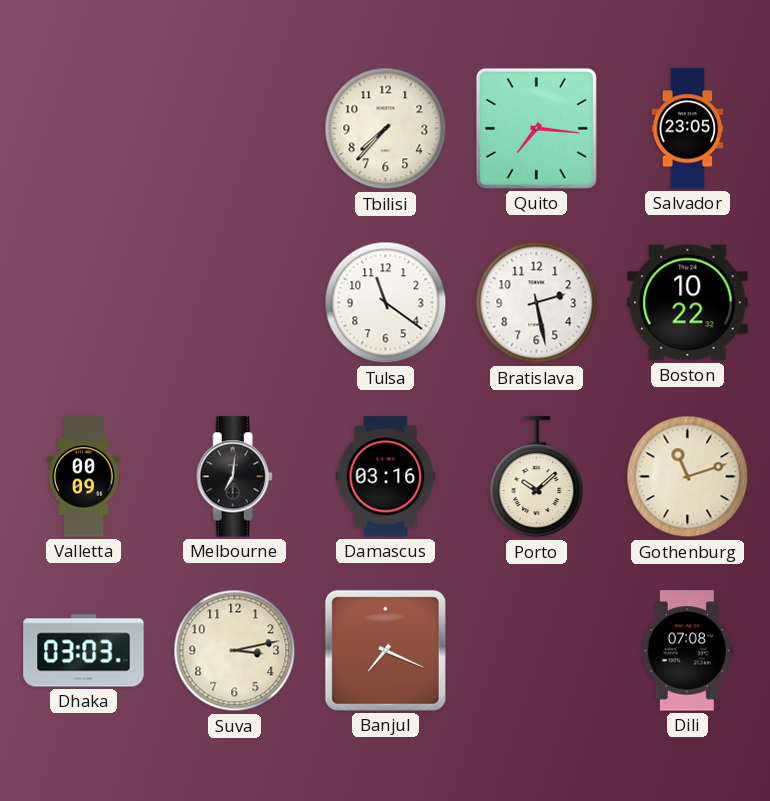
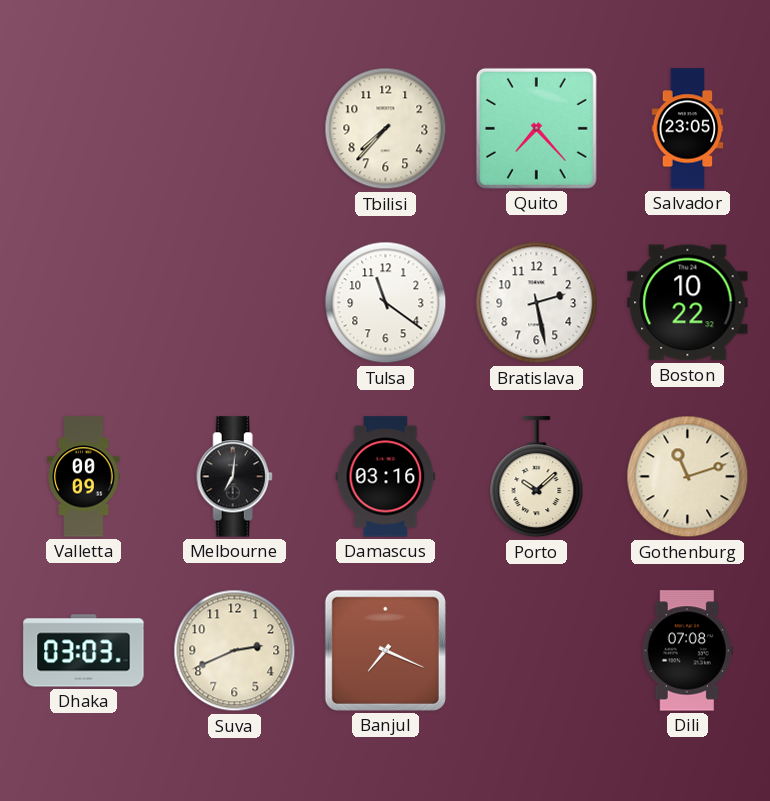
Quito: 7:16 -> 7:23 (536, 128)
Suva: 3:13 -> 2:41 (235, 651)
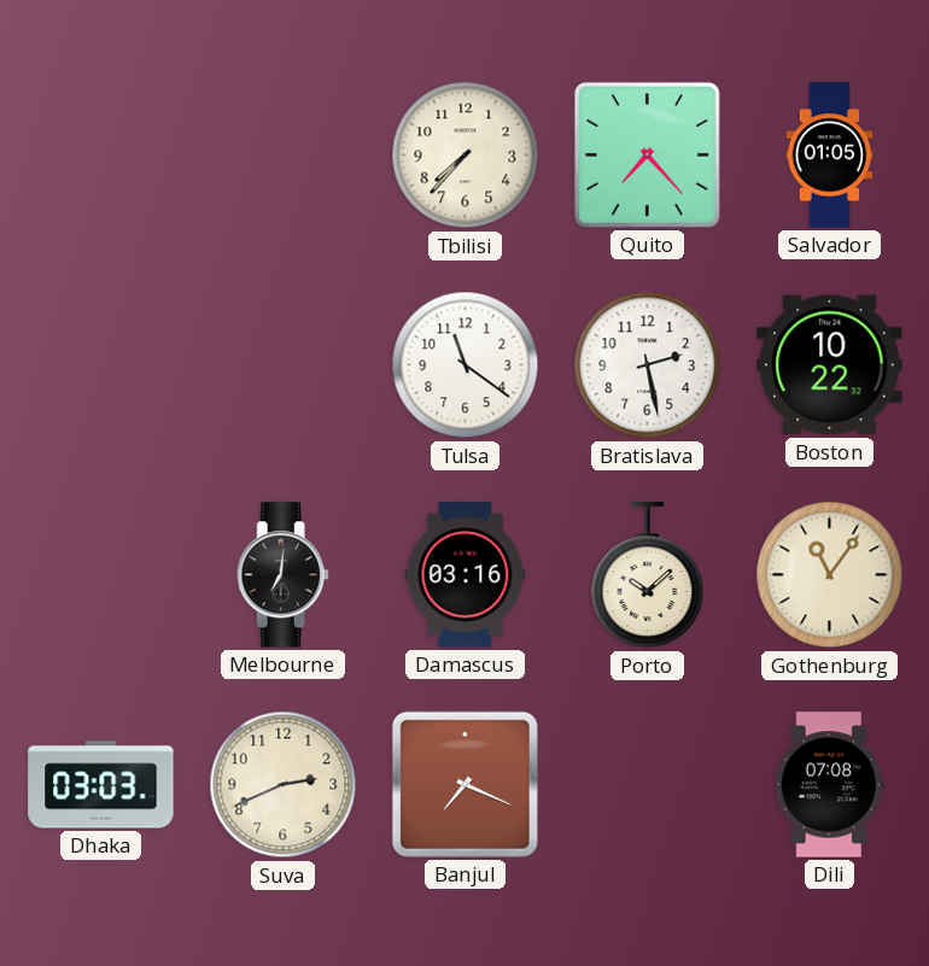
Salvador: 23:05 -> 01:05 (830, 156)
Valletta: 00:09 -> none (84, 477)
Gothenburg: 11:12 -> 11:06 (830, 575)
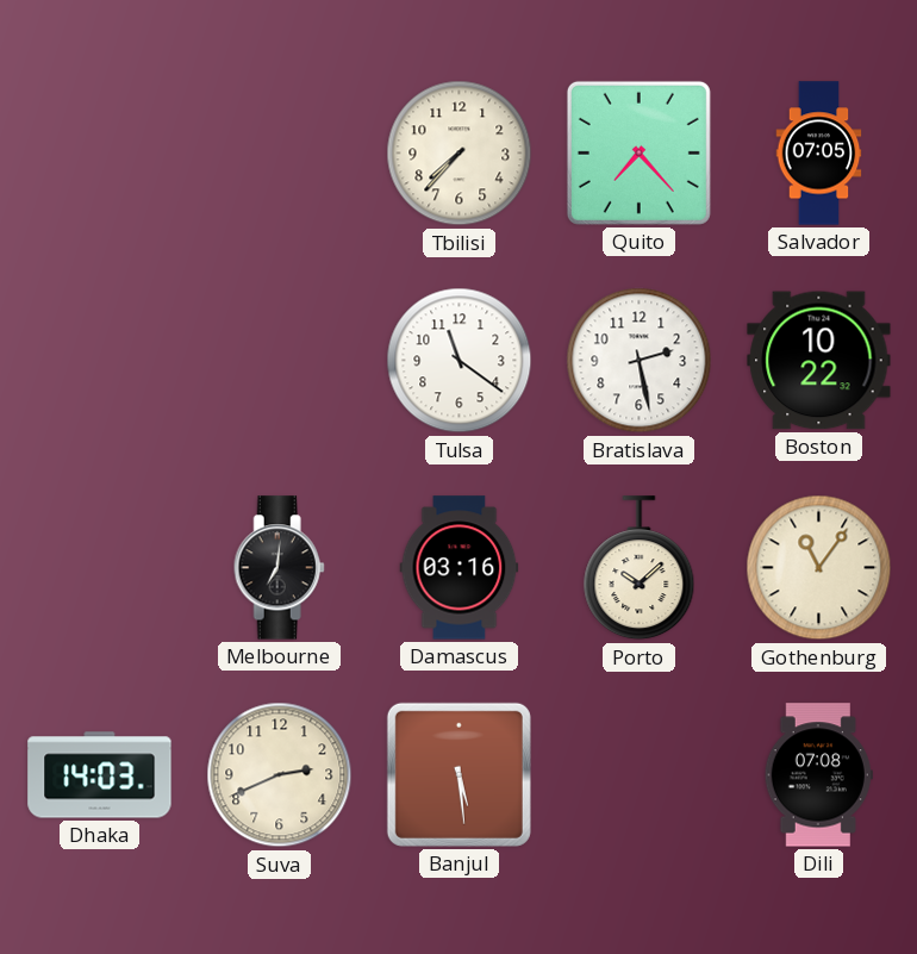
Salvador: 01:05 -> 07:05 (819, 154)
Dhaka: 03:03 -> 14:03 (100, 775)
Banjul: 7:19 -> 5:29 (458, 774)
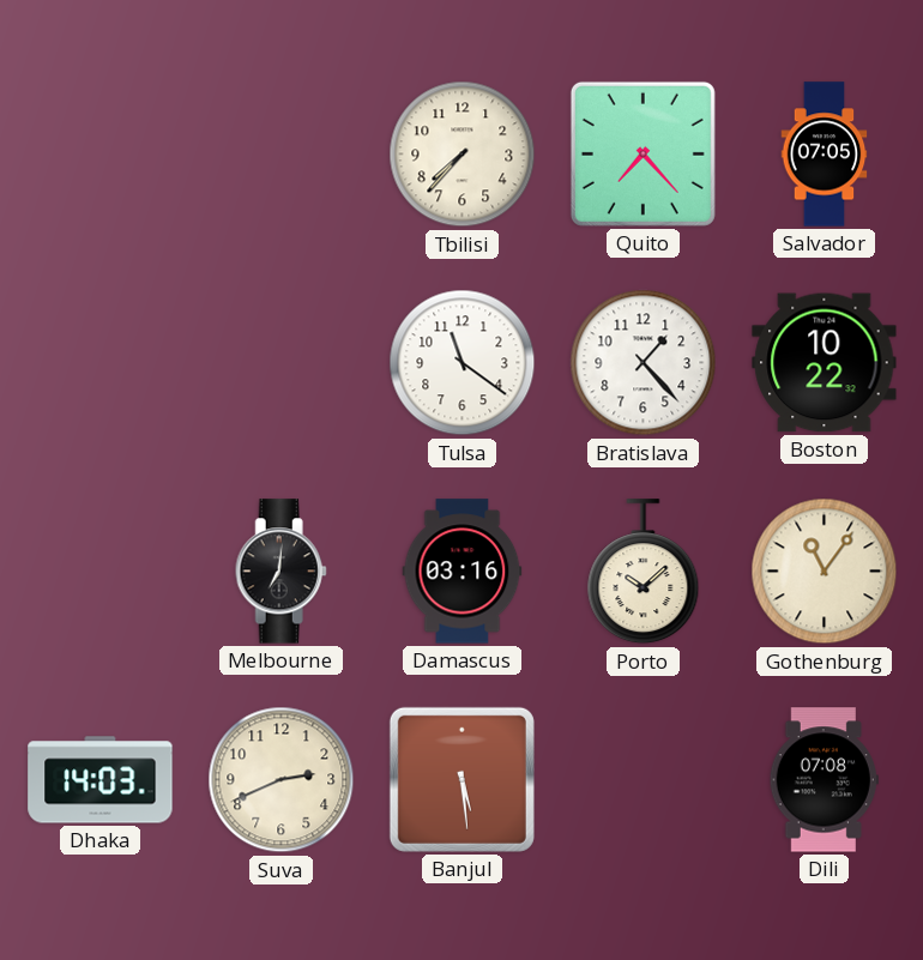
Bratislava: 2:28 -> 1:23 (644, 363)
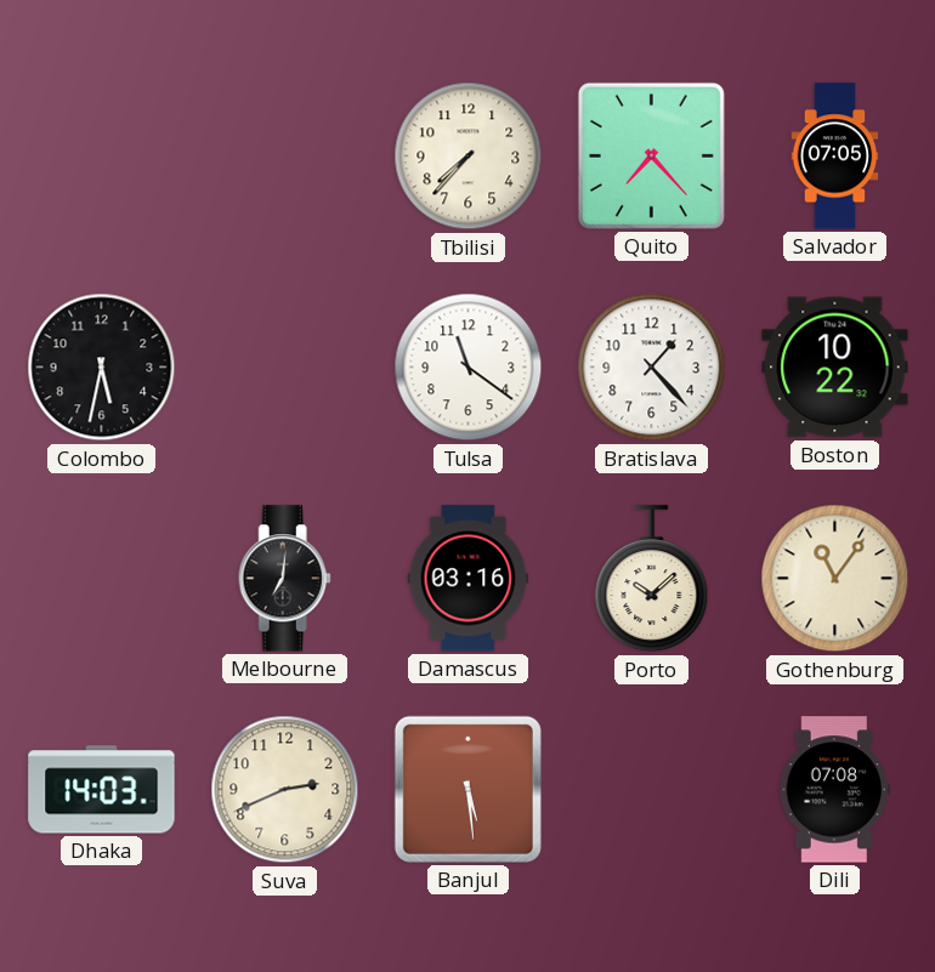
Colombo: none -> 5:32 (102, 368)
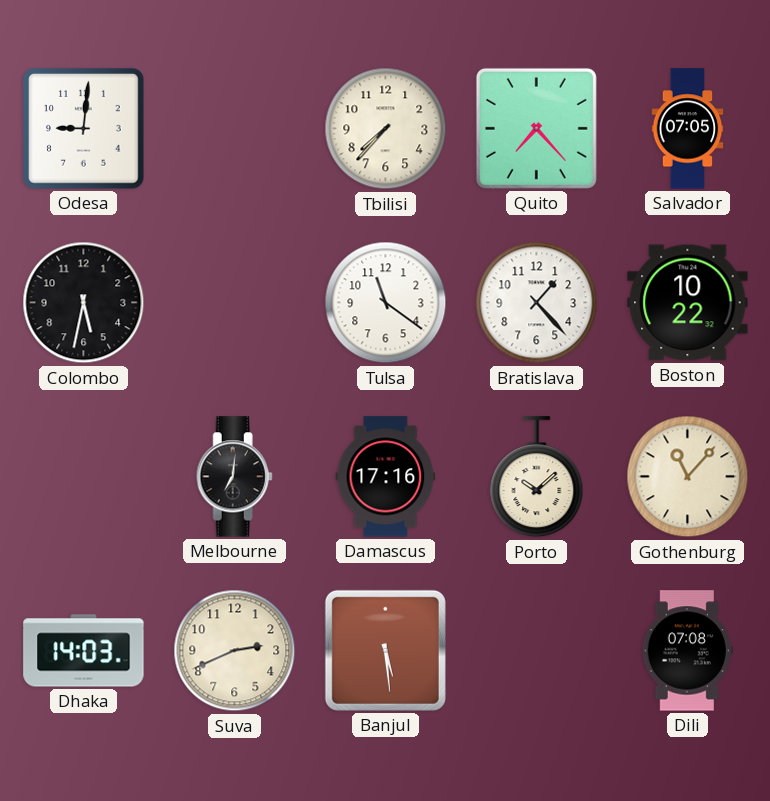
Odesa: none -> 9:01 (84, 129)
Damascus: 03:16 -> 17:16 (386, 477)
Gothenburg: 11:06 -> 11:07 (688, 477)
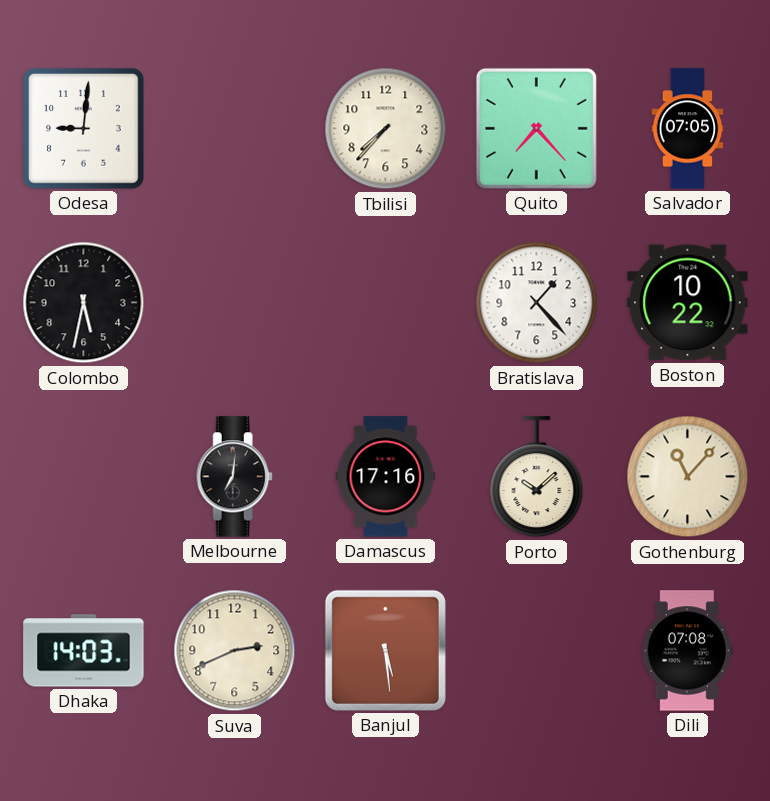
Tulsa: 11:21 -> none (386, 303)
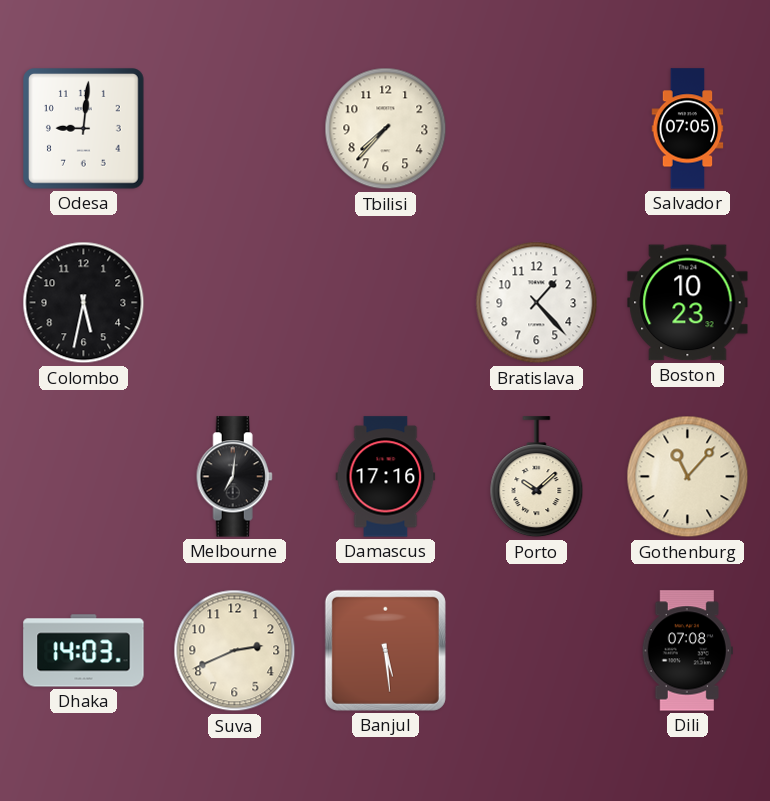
Quito: 7:23 -> none (536, 128)
Boston: 10:22 -> 10:23 (688, 303)
